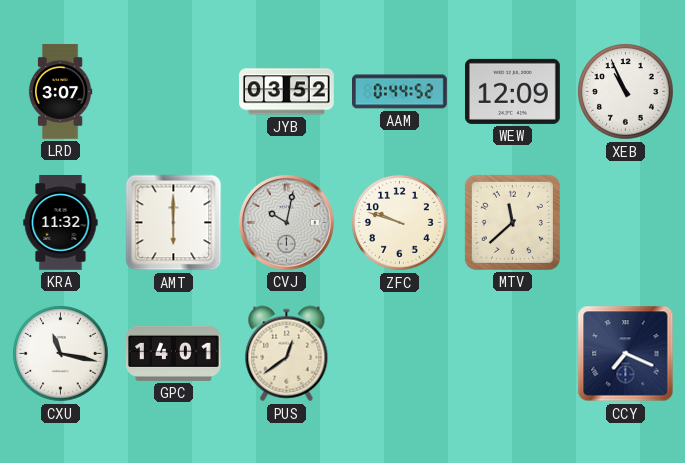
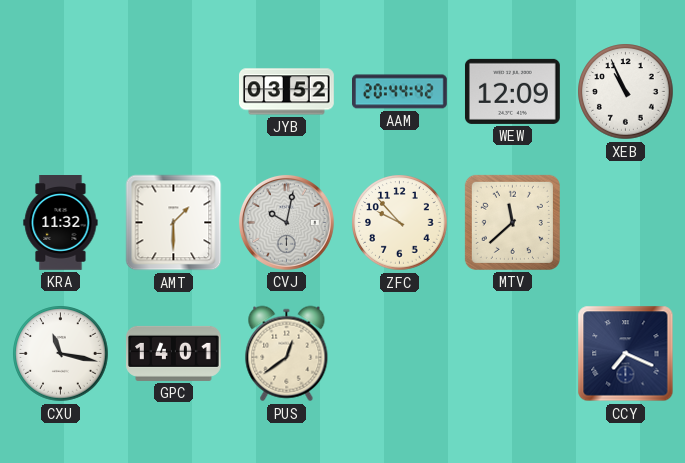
LRD: 3:07 -> none (60, 92)
AAM: 0:44 -> 20:44 (400, 92)
AMT: 6:00 -> 1:30 (174, 223)
ZFC: 9:48 -> 9:53 (400, 223)
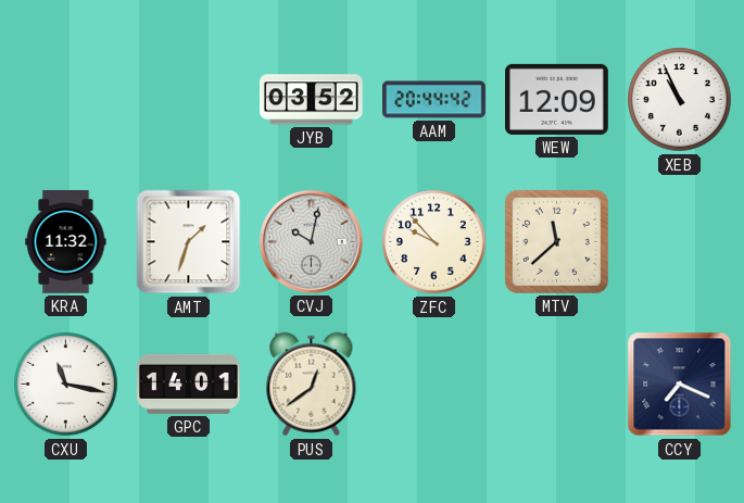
AMT: 1:30 -> 1:33 (189, 242)
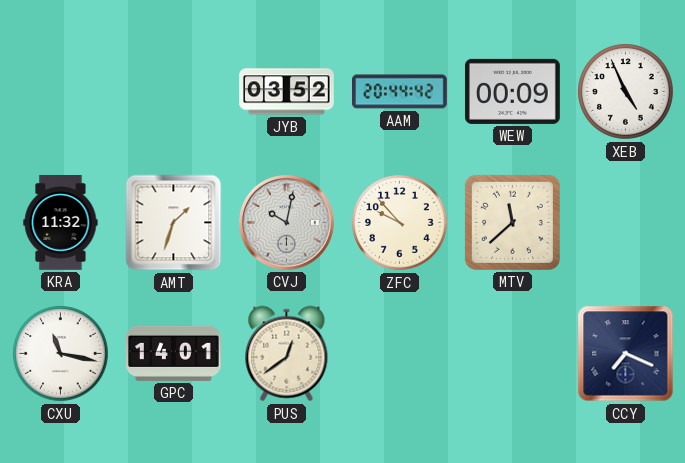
WEW: 12:09 -> 00:09 (513, 91)
XEB: 10:56 -> 4:56 (626, 92)
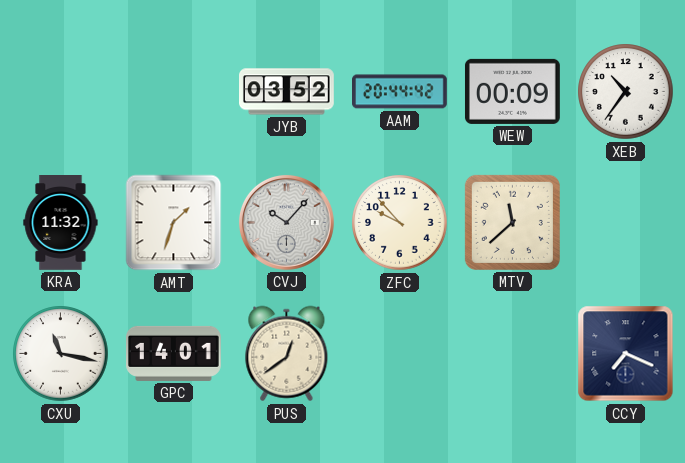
XEB: 4:56 -> 10:36 (626, 92)
CVJ: 10:02 -> 10:07 (286, 222)
